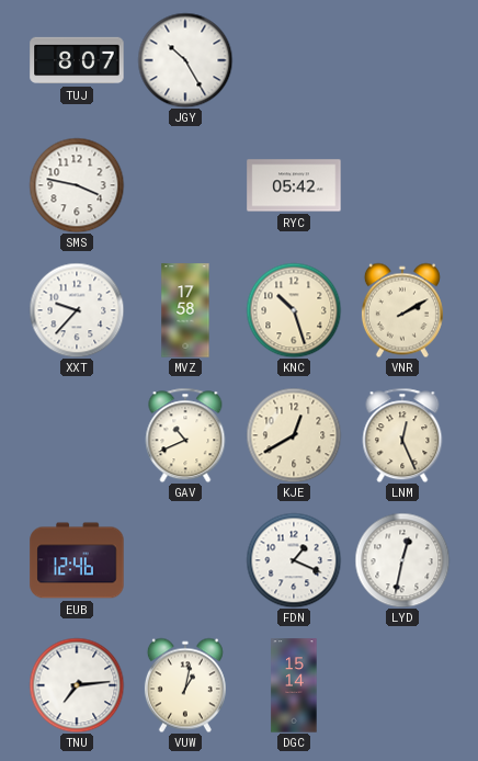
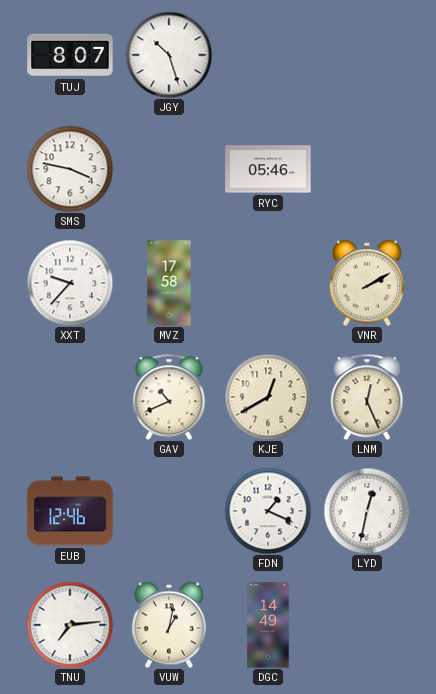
JGY: 10:25 -> 10:27 (169, 55)
RYC: 05:42 -> 05:46 (268, 169)
KNC: 10:27 -> none (294, 310)
DGC: 15:14 -> 14:49 (268, 625)
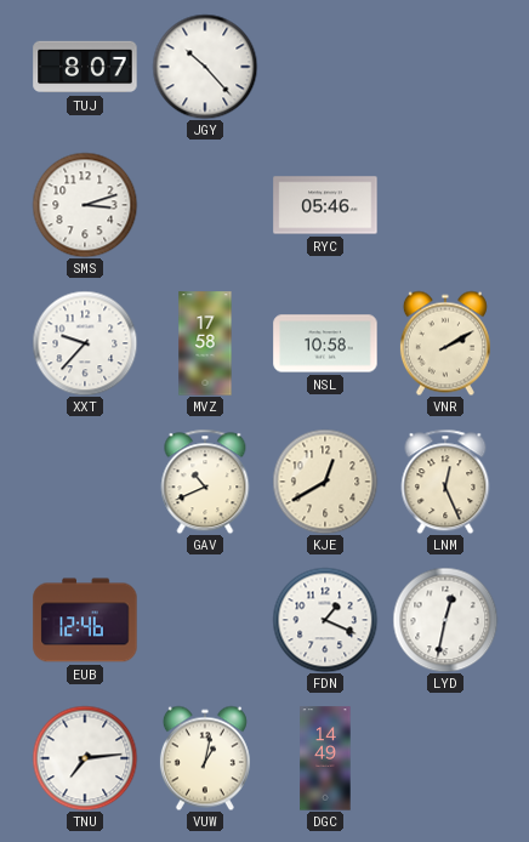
JGY: 10:27 -> 10:23 (205, 67)
SMS: 3:47 -> 3:12 (85, 205)
NSL: none -> 10:58 (325, 343)
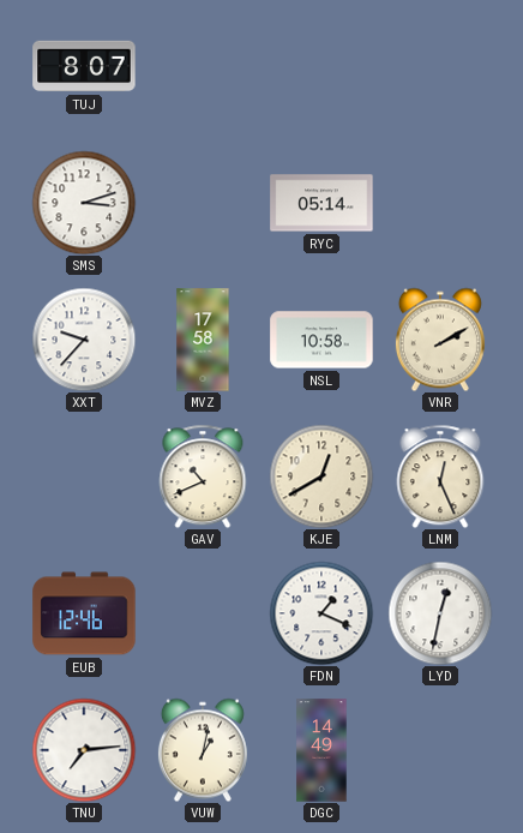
JGY: 10:23 -> none (205, 67)
RYC: 05:46 -> 05:14 (321, 203)
